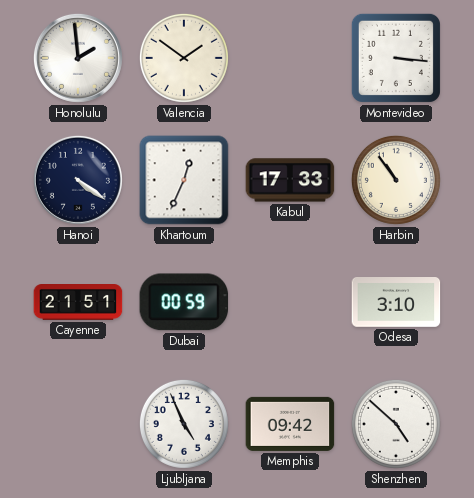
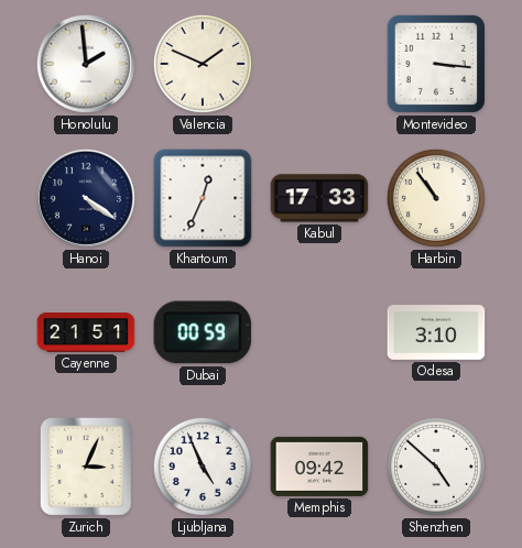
Valencia: 1:51 -> 1:49 (203, 64)
Zurich: none -> 3:04 (86, 467)
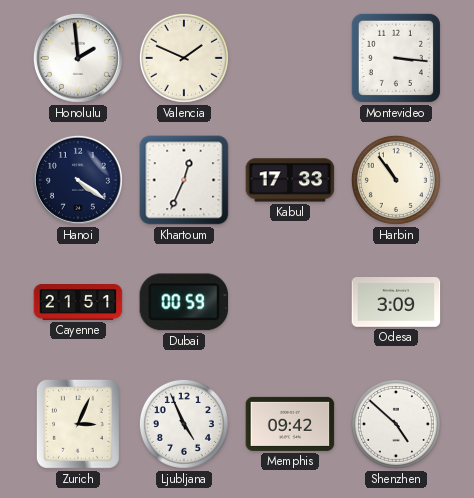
Odesa: 3:10 -> 3:09 (396, 303)
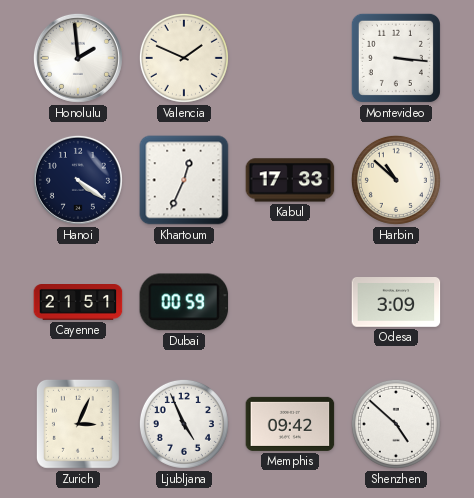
Harbin: 10:54 -> 10:52 (396, 180)
